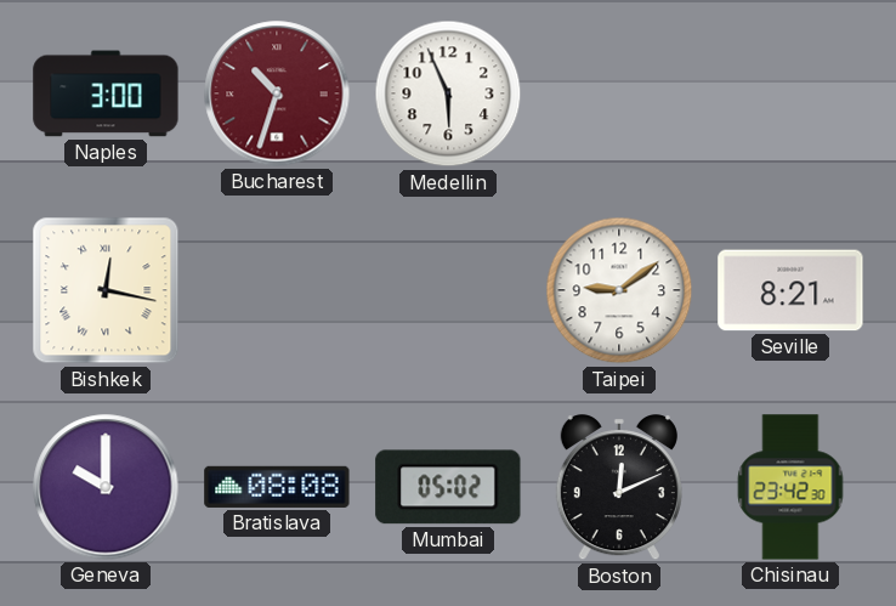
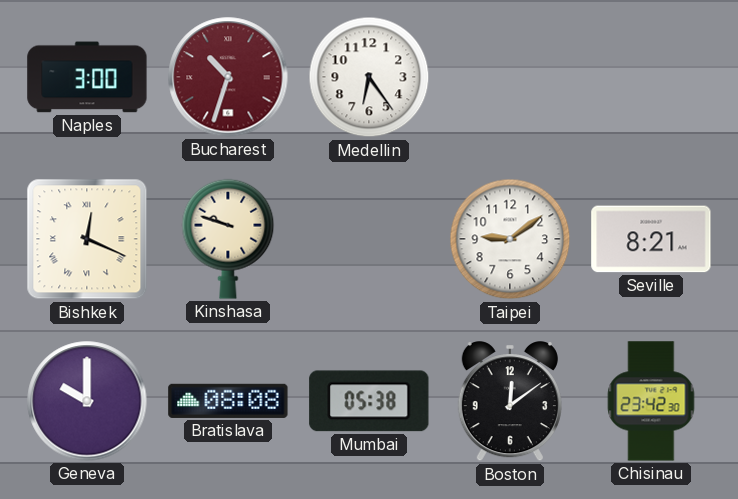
Medellin: 5:56 -> 6:24 (369, 77)
Bishkek: 12:17 -> 12:19 (87, 239)
Kinshasa: none -> 9:48 (228, 239)
Mumbai: 05:02 -> 05:38 (369, 401)
Boston: 12:11 -> 12:09 (510, 402)
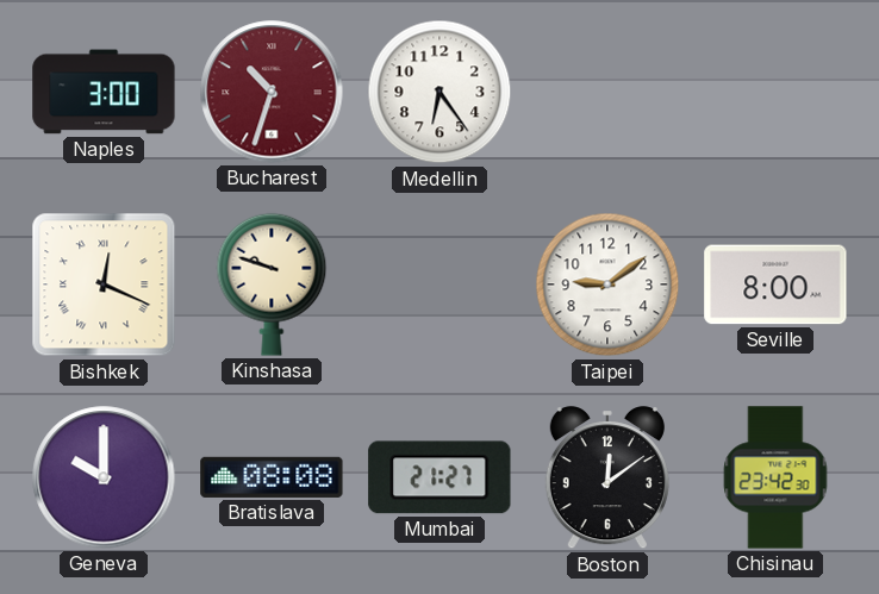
Seville: 8:21 -> 8:00 (775, 285)
Mumbai: 05:38 -> 21:27 (440, 477)
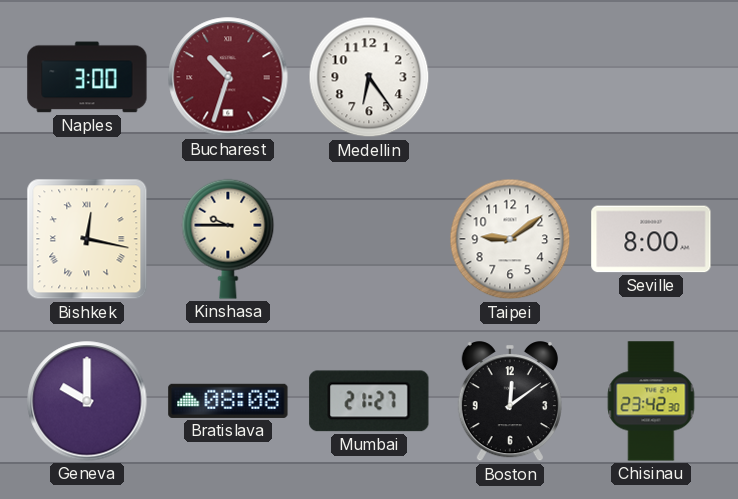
Bishkek: 12:19 -> 12:17 (87, 239)
Kinshasa: 9:48 -> 9:45 (228, 239)
